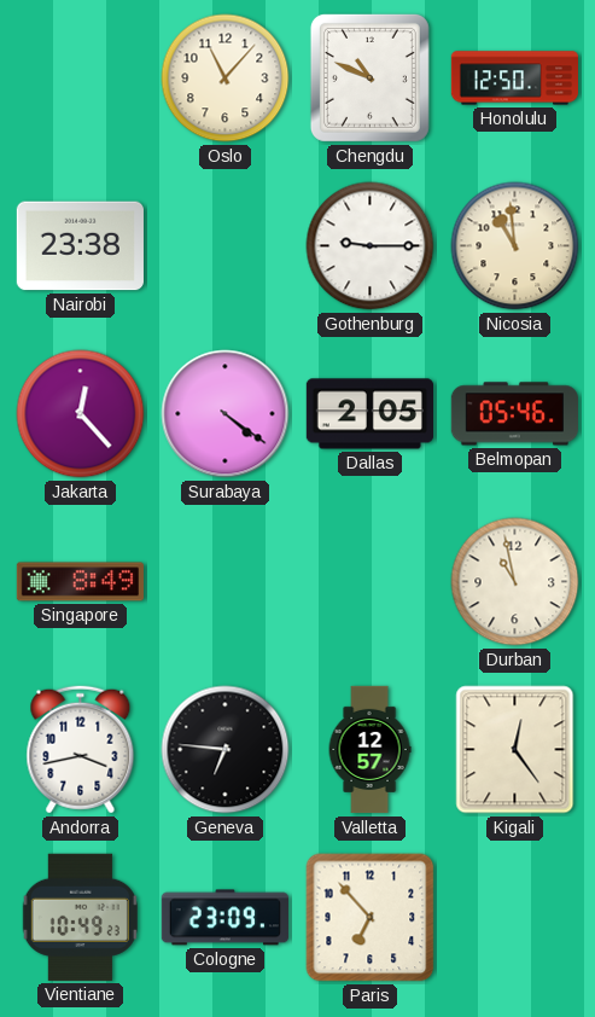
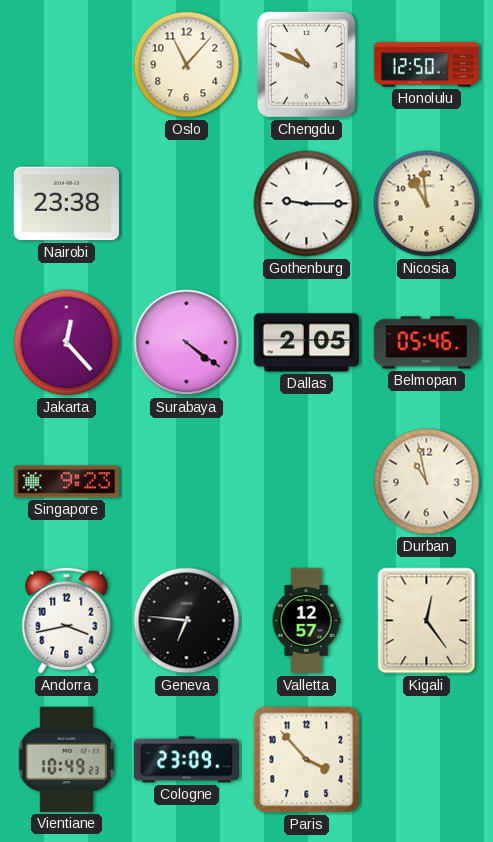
Singapore: 8:49 -> 9:23 (66, 482)
Paris: 6:53 -> 3:53 (307, 760)
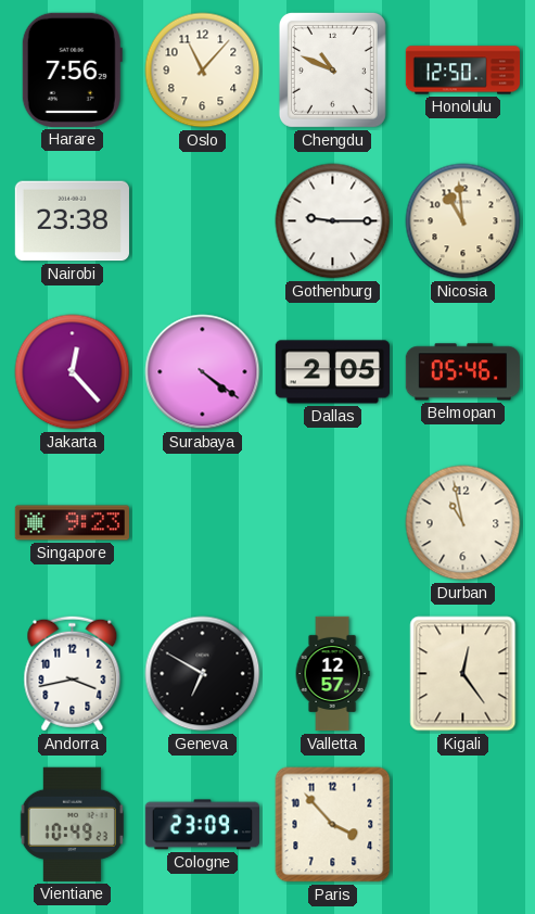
Harare: none -> 7:56 (72, 69)
Geneva: 6:46 -> 6:50 (203, 674)
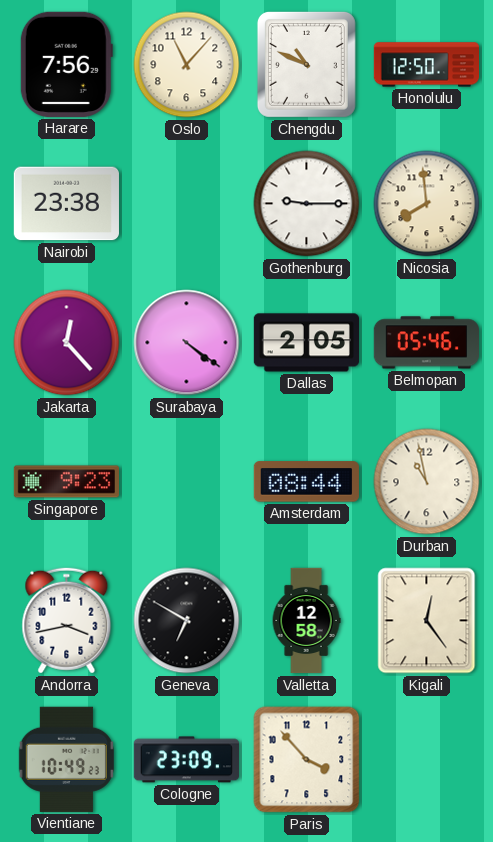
Nicosia: 10:59 -> 7:59 (427, 204)
Amsterdam: none -> 08:44 (306, 482)
Valletta: 12:57 -> 12:58 (306, 621)
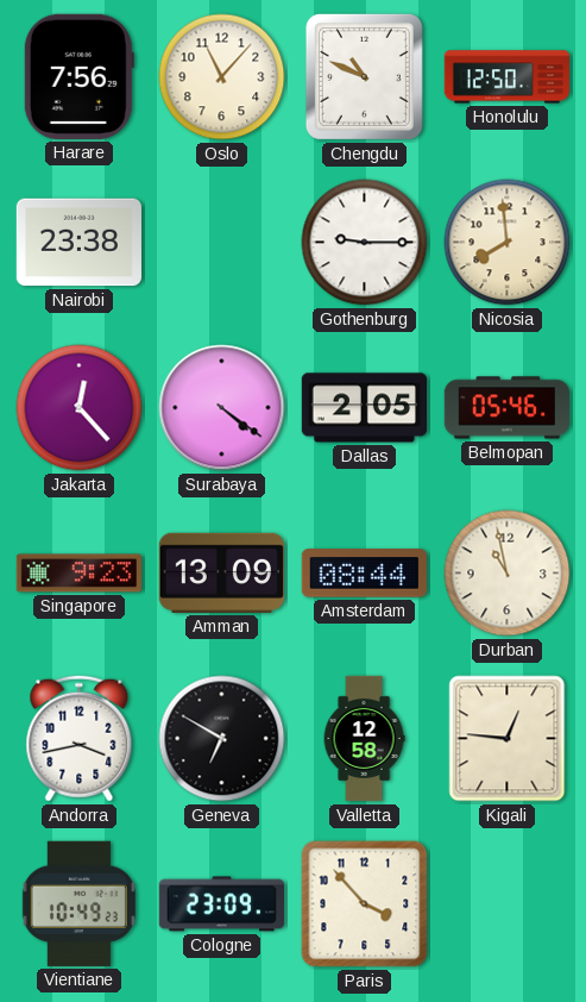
Amman: none -> 13:09 (221, 572)
Kigali: 12:24 -> 12:46 (508, 739)
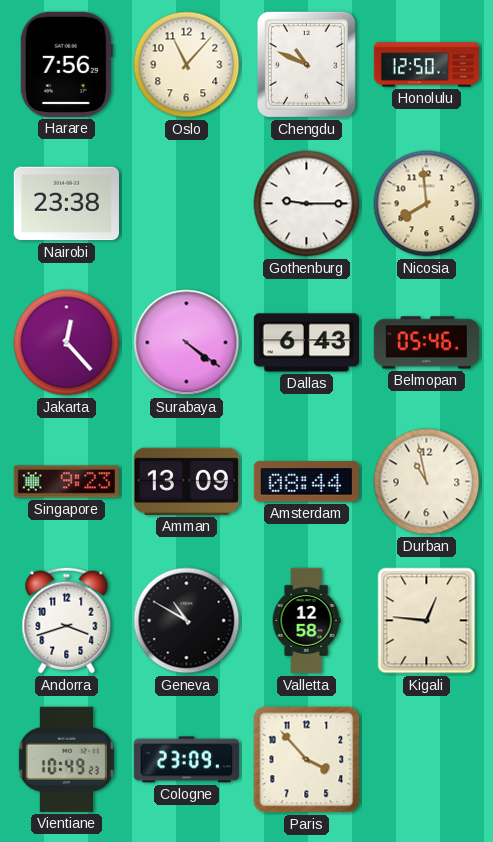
Dallas: 2:05 -> 6:43 (306, 343)
Andorra: 3:43 -> 3:42 (67, 621)
Geneva: 6:50 -> 10:50 (187, 621)
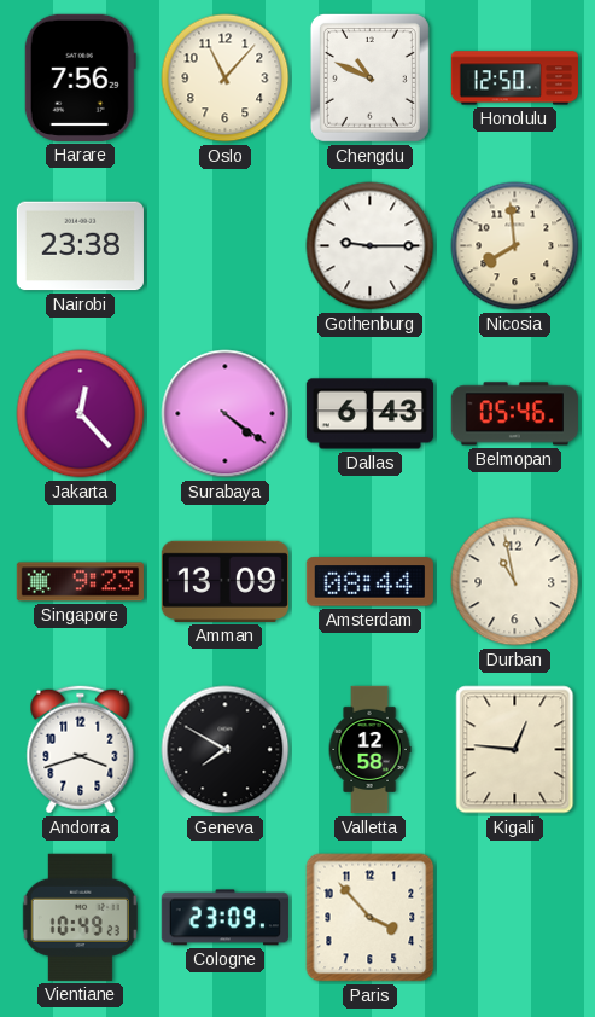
Geneva: 10:50 -> 7:50 (226, 750)
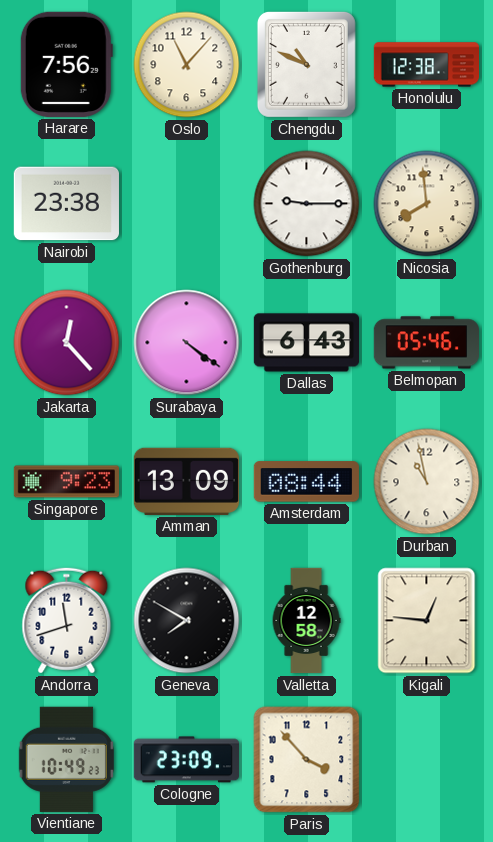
Honolulu: 12:50 -> 12:38 (426, 65)
Andorra: 3:42 -> 11:42 (67, 621)
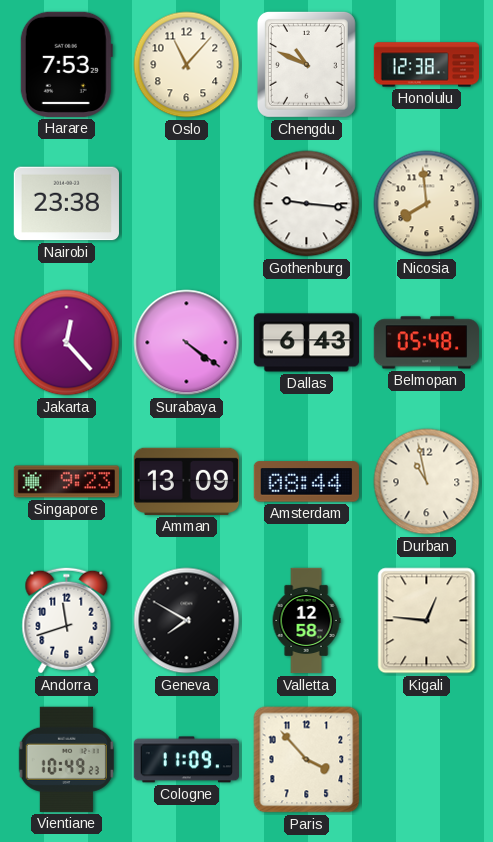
Harare: 7:56 -> 7:53 (66, 64)
Gothenburg: 9:15 -> 9:16 (307, 204)
Belmopan: 05:46 -> 05:48 (426, 343)
Cologne: 23:09 -> 11:09 (186, 760)
